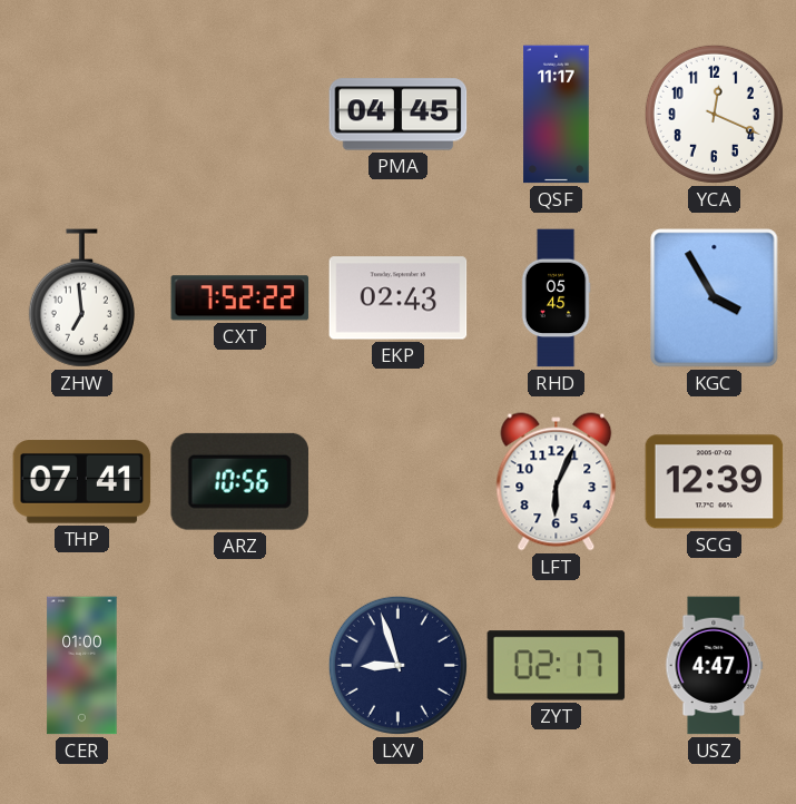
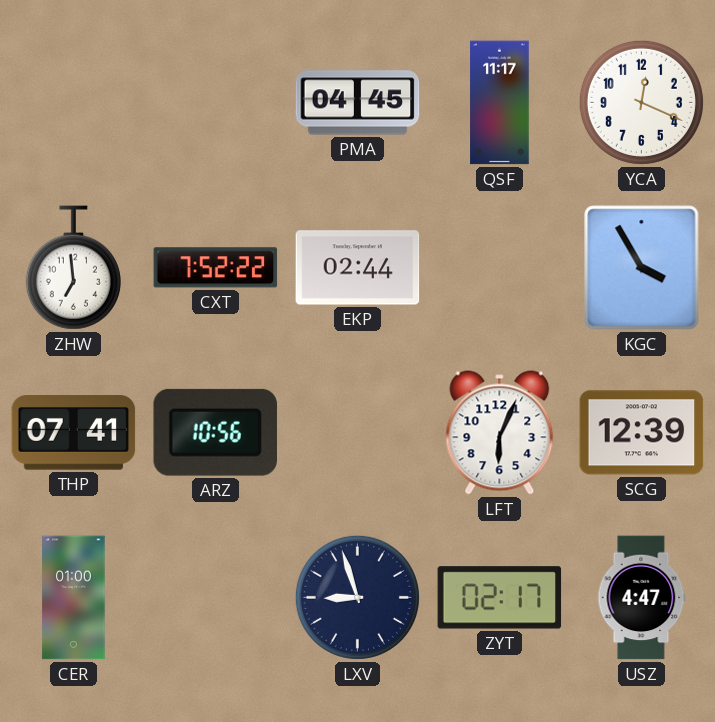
EKP: 02:43 -> 02:44 (358, 268)
RHD: 05:45 -> none (556, 298)
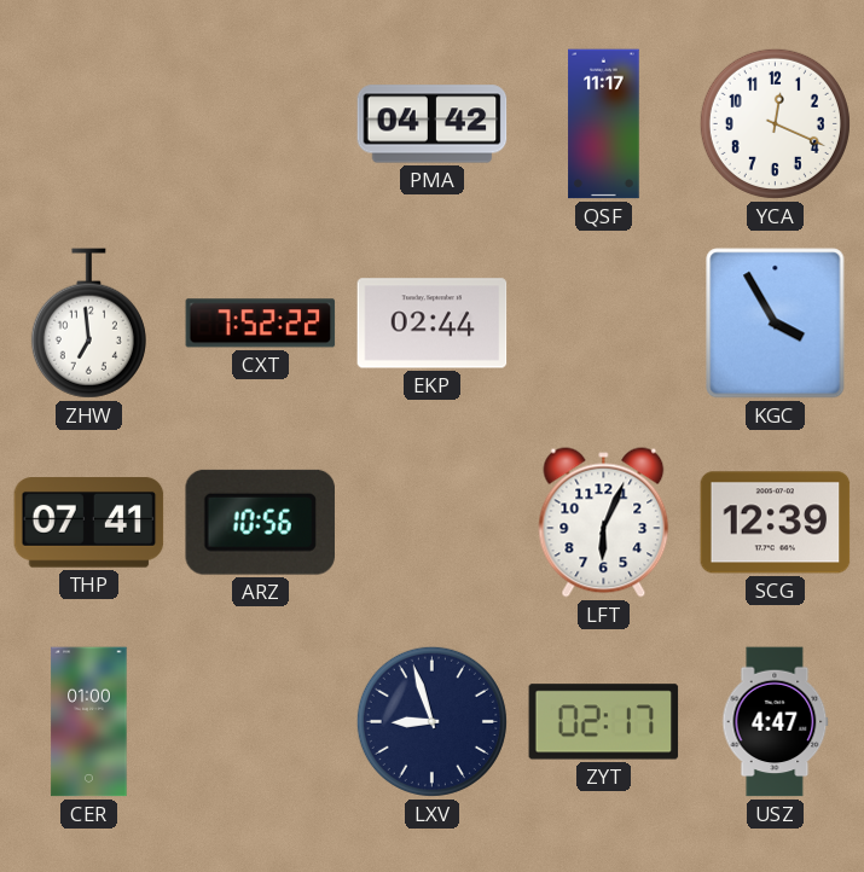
PMA: 04:45 -> 04:42 (433, 124)
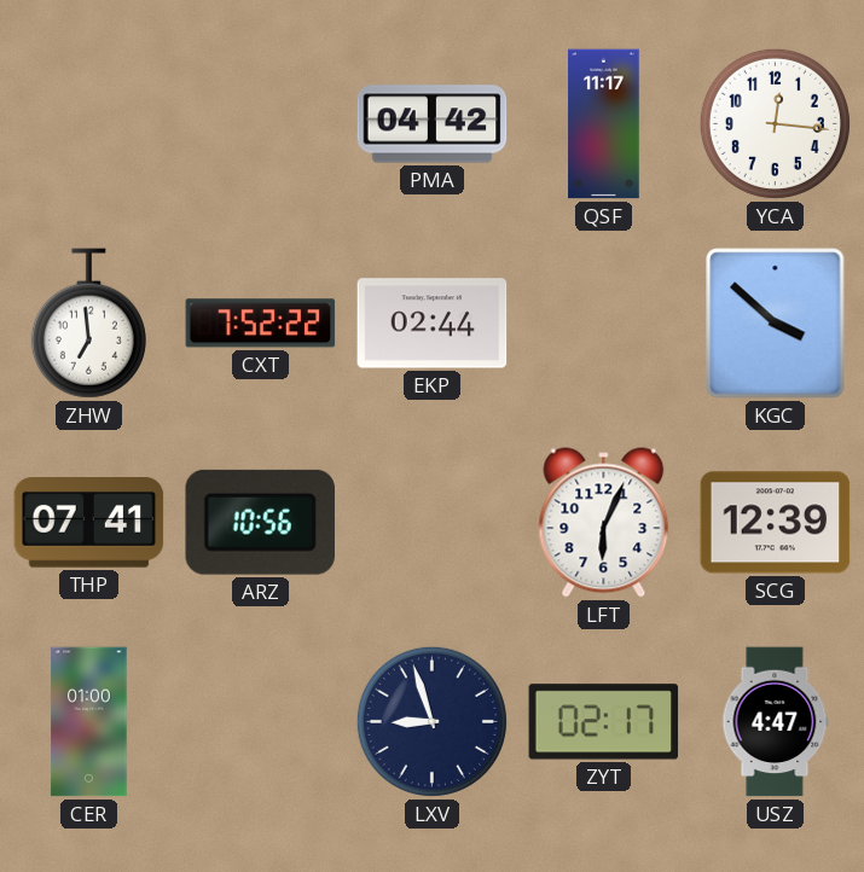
YCA: 12:19 -> 12:16 (775, 123)
KGC: 3:55 -> 3:52 (776, 324)
